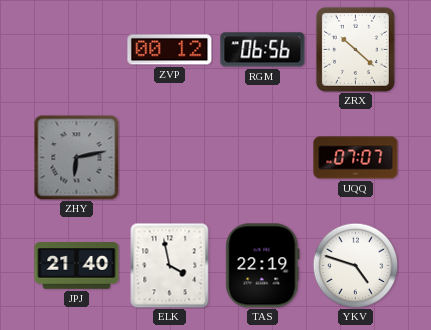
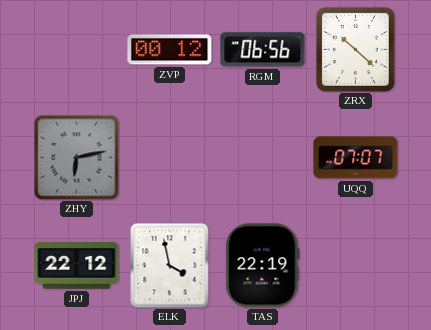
JPJ: 21:40 -> 22:12 (77, 266)
YKV: 4:48 -> none (355, 265)
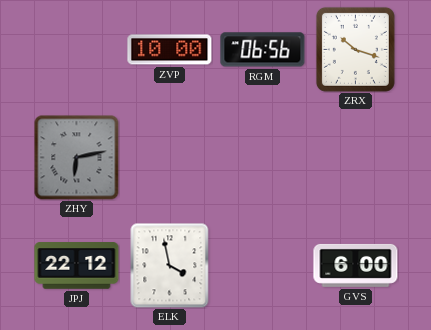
ZVP: 00:12 -> 10:00 (170, 50)
ZRX: 10:22 -> 10:18 (355, 49)
UQQ: 07:07 -> none (356, 158)
TAS: 22:19 -> none (263, 266)
GVS: none -> 6:00 (356, 265)
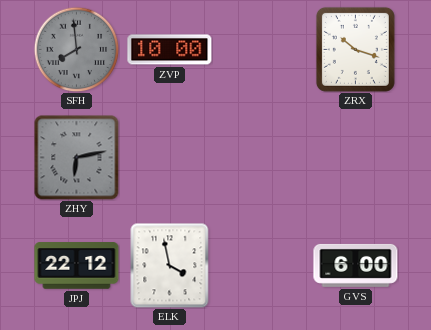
SFH: none -> 7:59 (76, 49)
RGM: 06:56 -> none (263, 50)
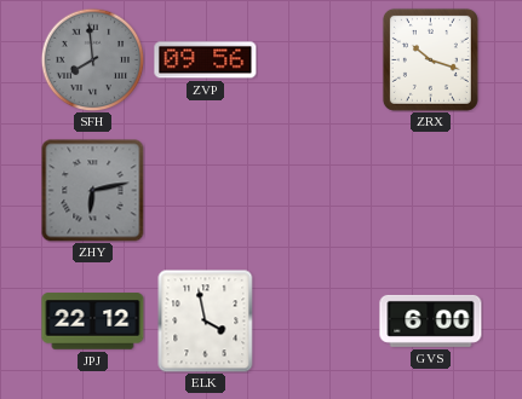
ZVP: 10:00 -> 09:56 (206, 60)
